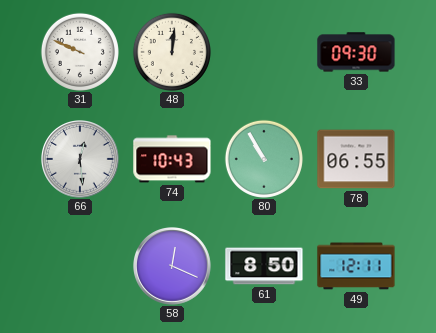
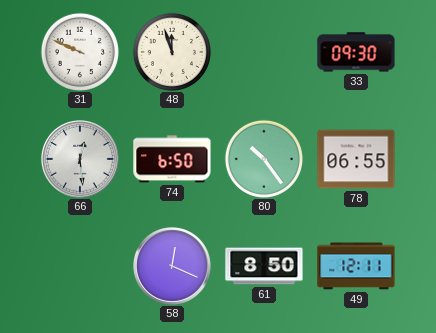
48: 12:01 -> 11:57 (172, 52)
74: 10:43 -> 6:50 (172, 159)
80: 10:55 -> 10:24 (264, 159)
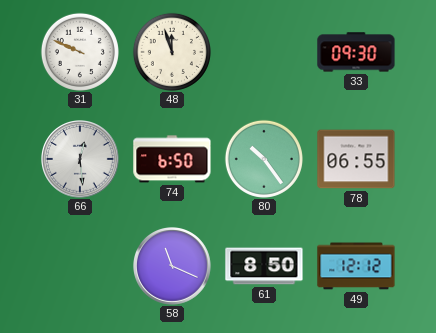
58: 12:19 -> 11:19 (173, 267)
49: 12:11 -> 12:12 (356, 266)
